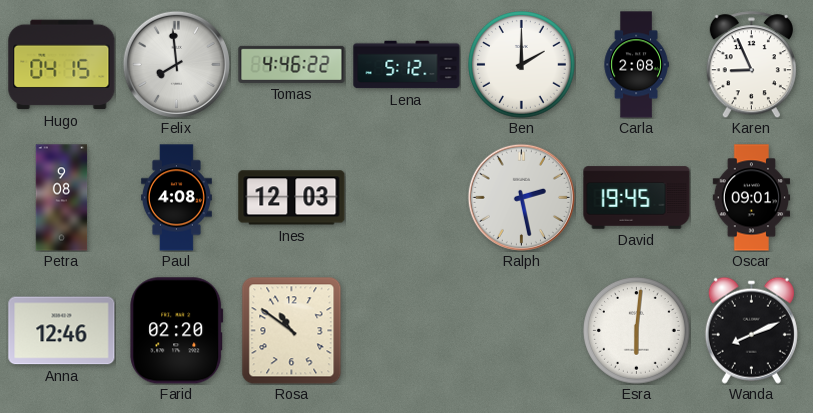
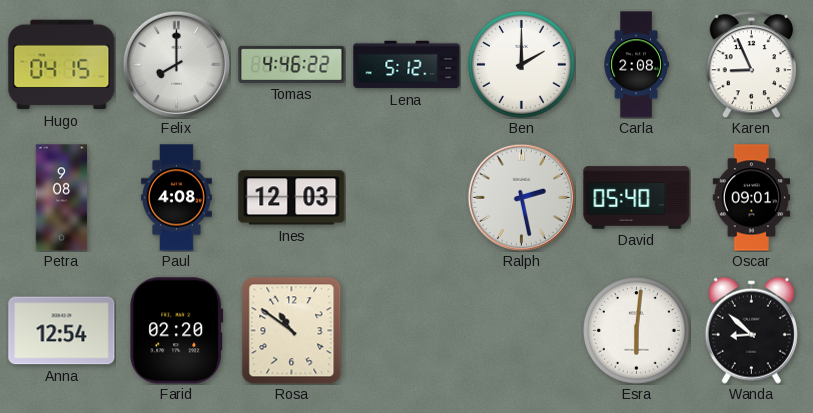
Felix: 7:59 -> 8:00 (176, 64)
David: 19:45 -> 05:40 (637, 198)
Anna: 12:46 -> 12:54 (62, 331)
Wanda: 8:11 -> 8:52 (751, 330)
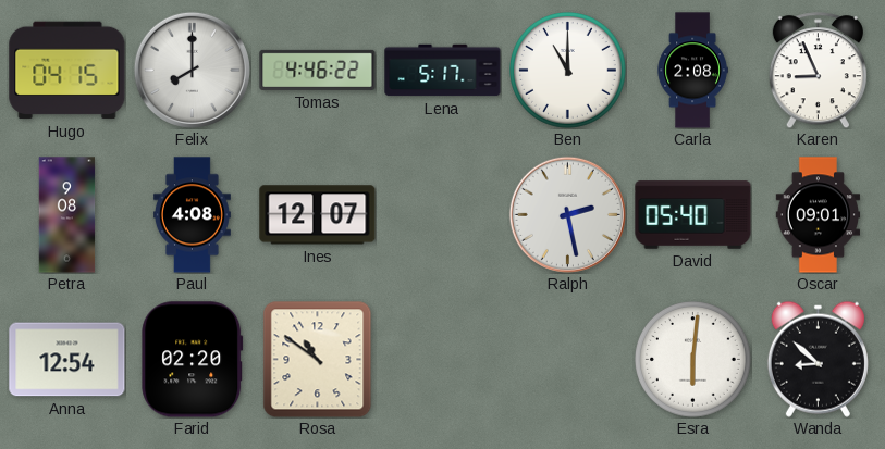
Lena: 5:12 -> 5:17 (443, 71)
Ben: 2:00 -> 11:00 (568, 71)
Ines: 12:03 -> 12:07 (318, 215)
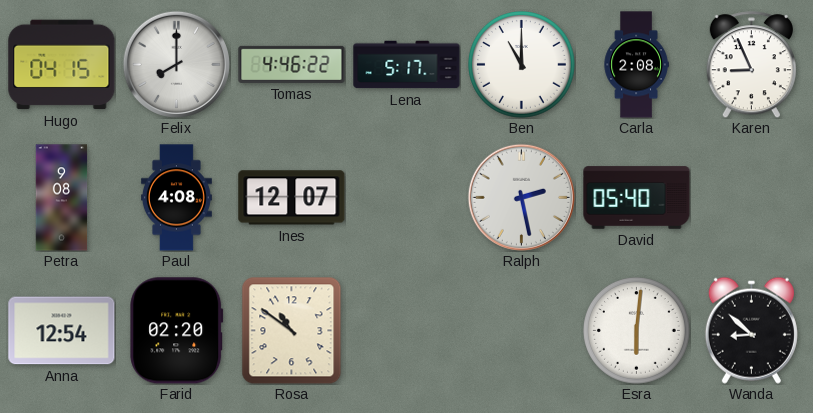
Oscar: 09:01 -> none (819, 215)
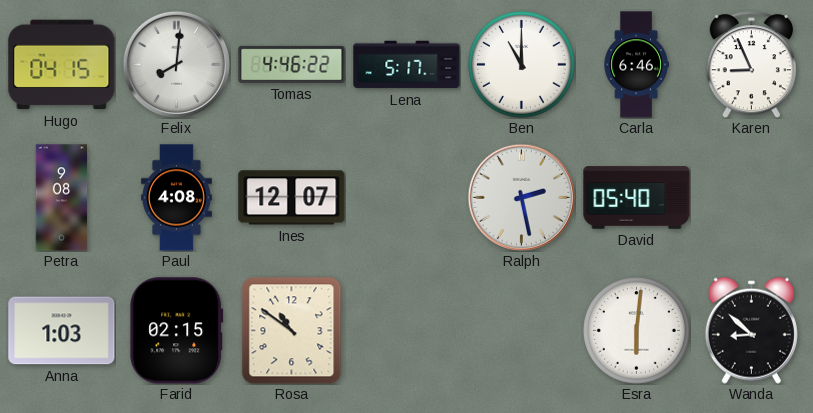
Felix: 8:00 -> 8:01 (176, 64)
Carla: 2:08 -> 6:46 (636, 65)
Anna: 12:54 -> 1:03 (62, 331)
Farid: 02:20 -> 02:15 (177, 331)
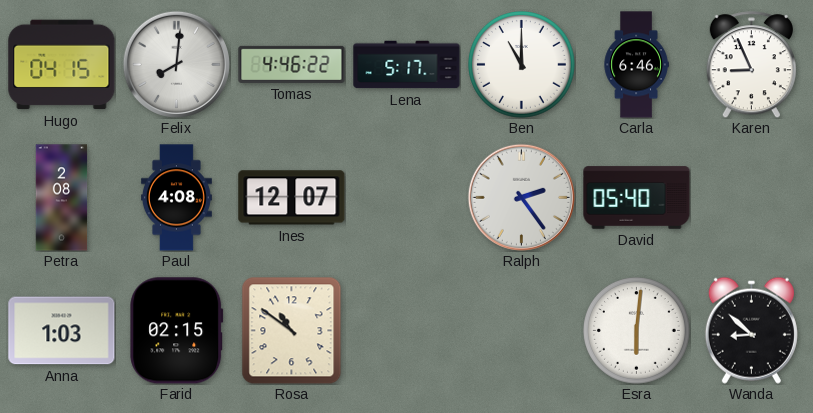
Petra: 9:08 -> 2:08 (62, 198)
Ralph: 2:28 -> 2:24 (521, 197)
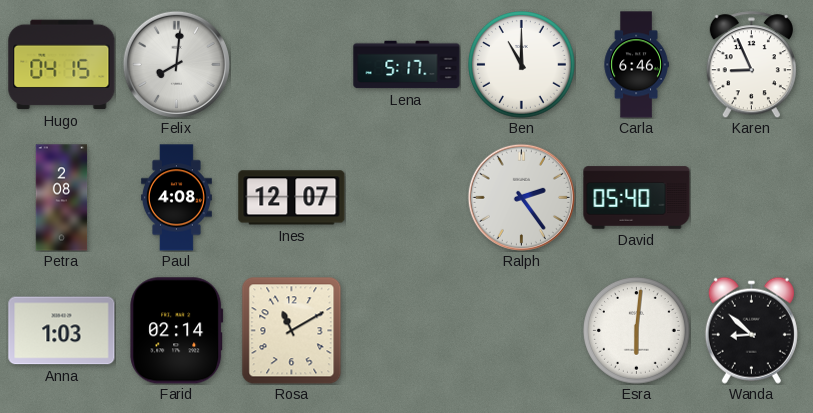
Tomas: 4:46 -> none (292, 64)
Farid: 02:15 -> 02:14 (177, 331)
Rosa: 10:51 -> 11:10 (292, 330)
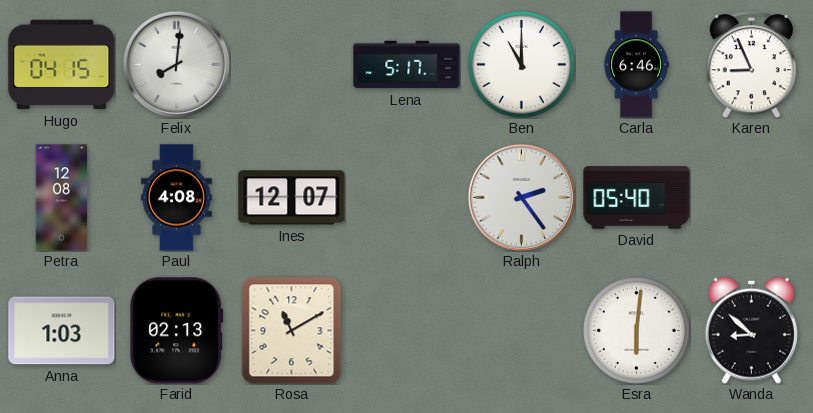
Petra: 2:08 -> 12:08 (62, 198)
Farid: 02:14 -> 02:13 (177, 331)
